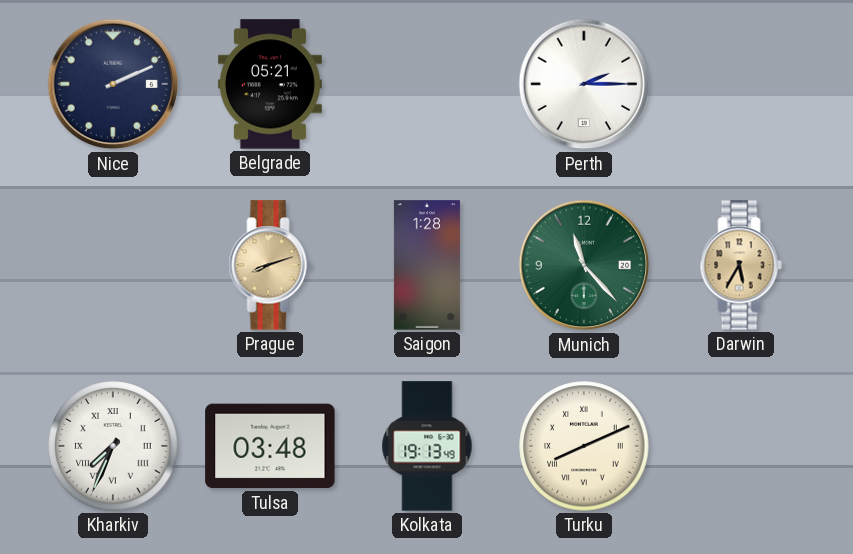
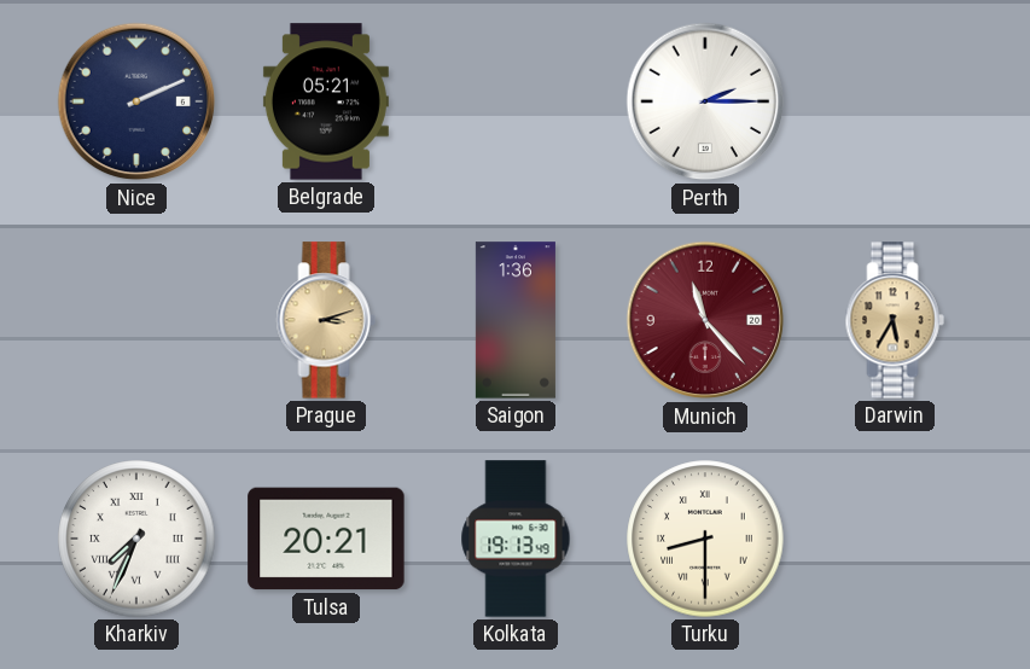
Prague: 8:12 -> 3:12 (326, 320)
Saigon: 1:28 -> 1:36 (516, 320)
Munich dial: green -> burgundy (705, 320)
Tulsa: 03:48 -> 20:21 (326, 539)
Turku: 8:11 -> 8:30 (705, 539)
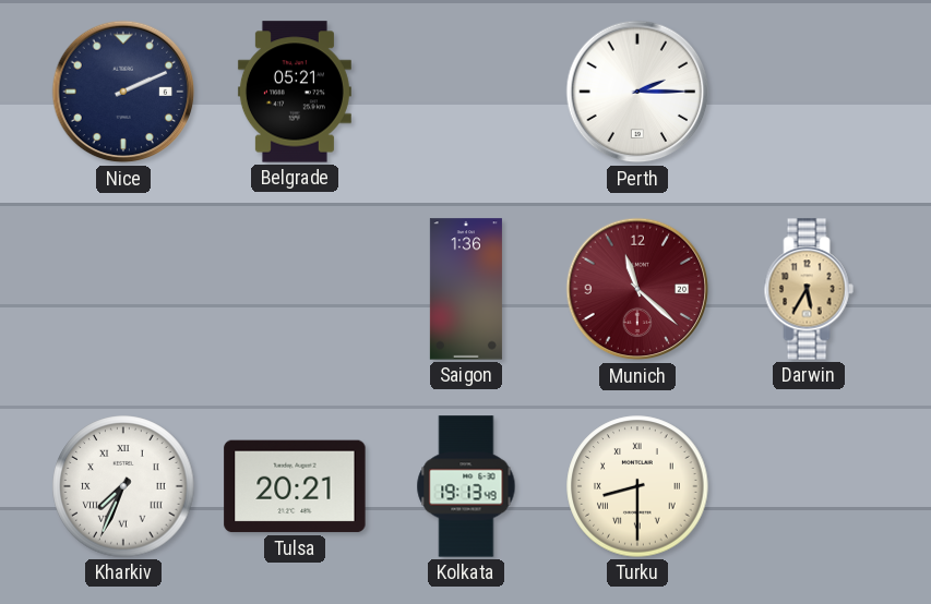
Prague: 3:12 -> none (326, 320)
Munich: 11:23 -> 11:22 (637, 289)
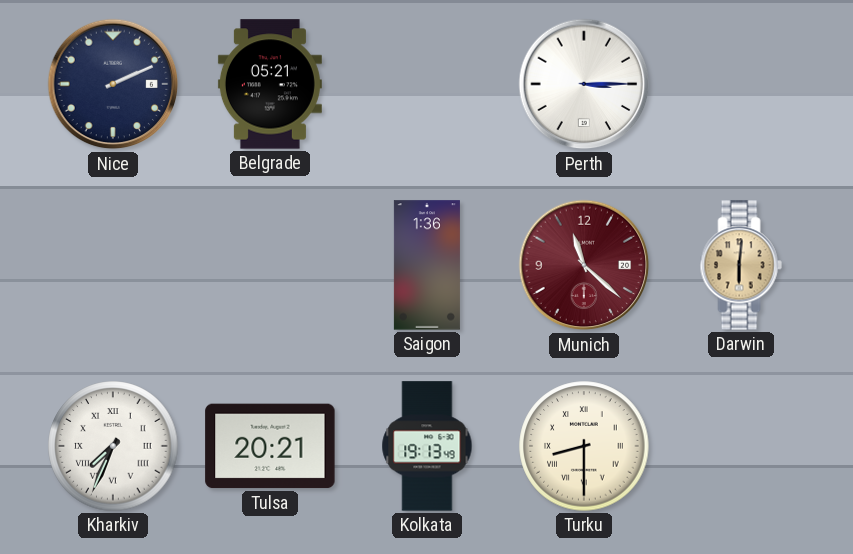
Perth: 2:15 -> 3:15 (584, 84)
Darwin: 5:35 -> 6:01 (741, 265)
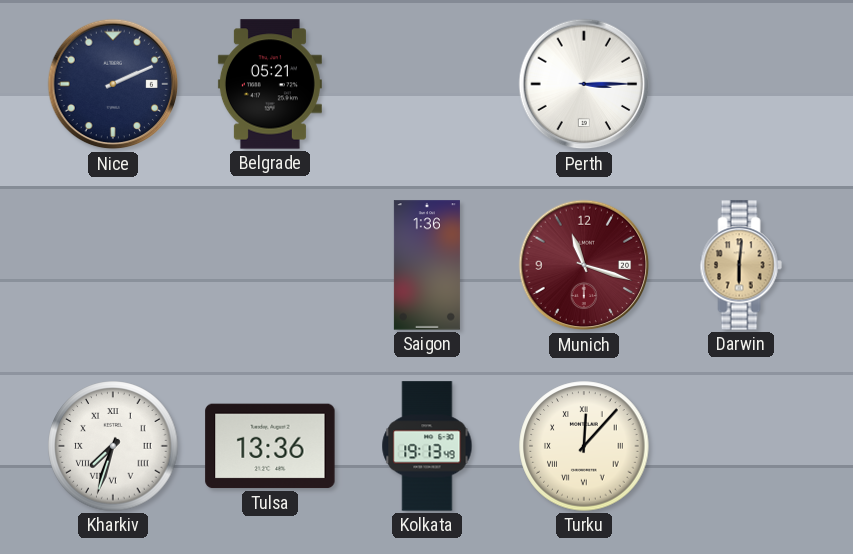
Munich: 11:22 -> 11:18 (584, 265)
Kharkiv: 7:34 -> 7:33 (113, 446)
Tulsa: 20:21 -> 13:36 (270, 446)
Turku: 8:30 -> 12:07 (584, 446)
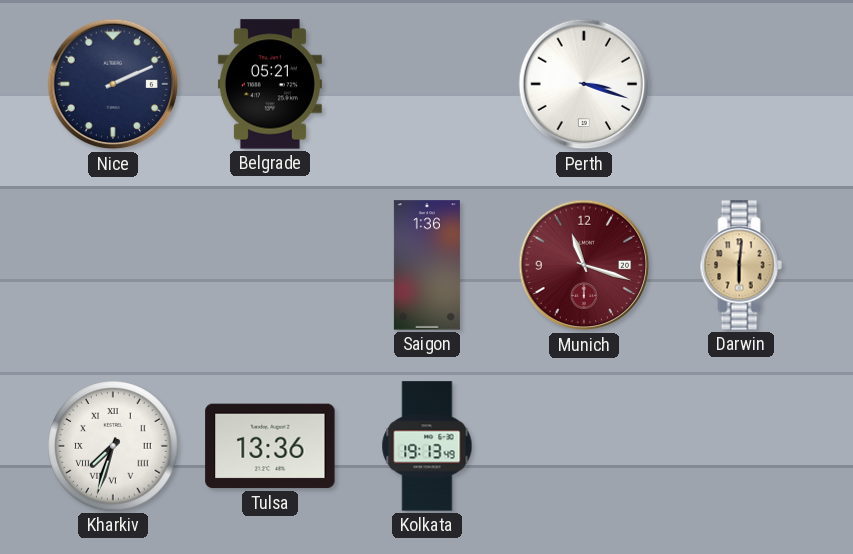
Perth: 3:15 -> 3:18 (584, 84)
Turku: 12:07 -> none (584, 446)
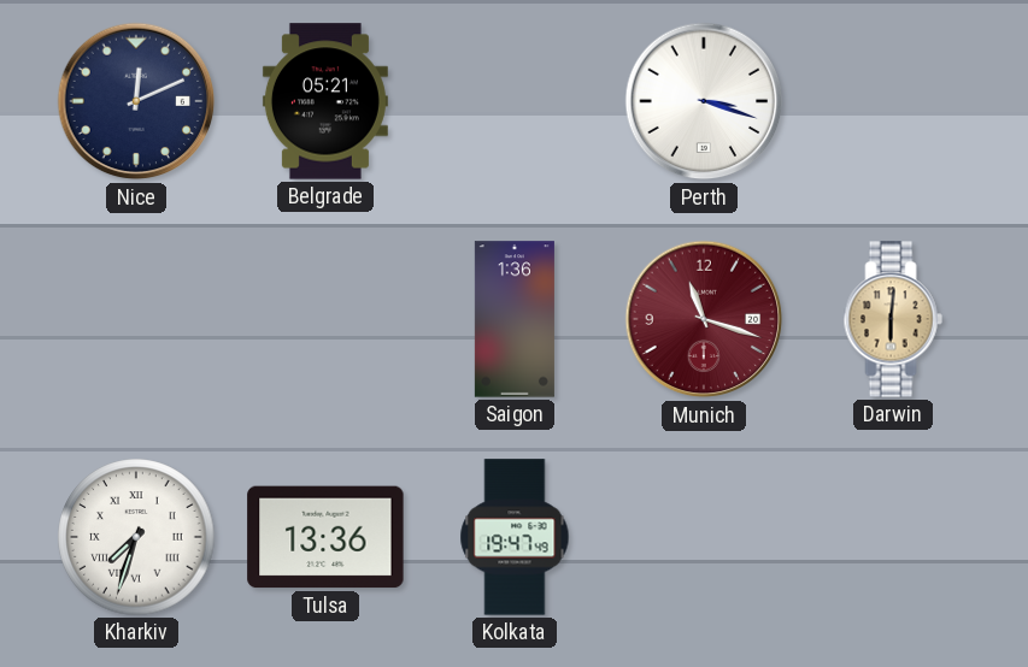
Nice: 2:11 -> 12:11 (136, 101)
Kolkata: 19:13 -> 19:47 (515, 537)
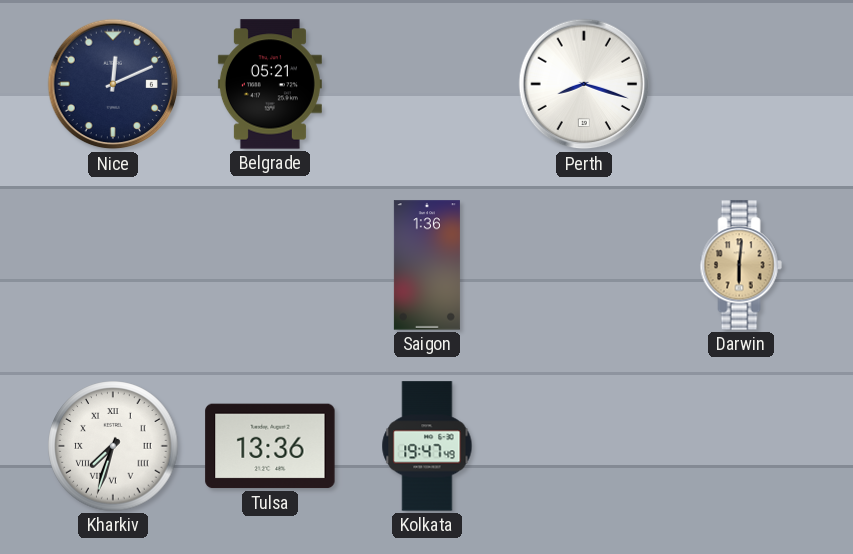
Perth: 3:18 -> 8:18 (584, 84)
Munich: 11:18 -> none (704, 319)
